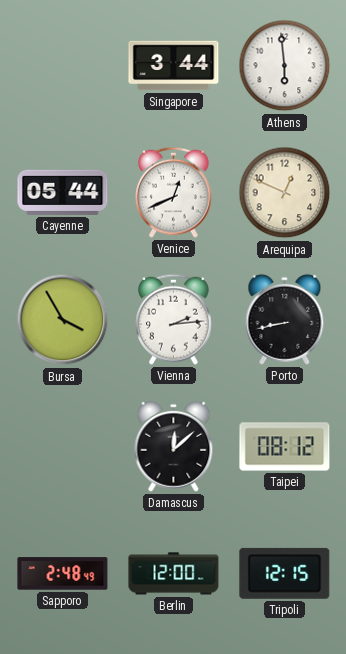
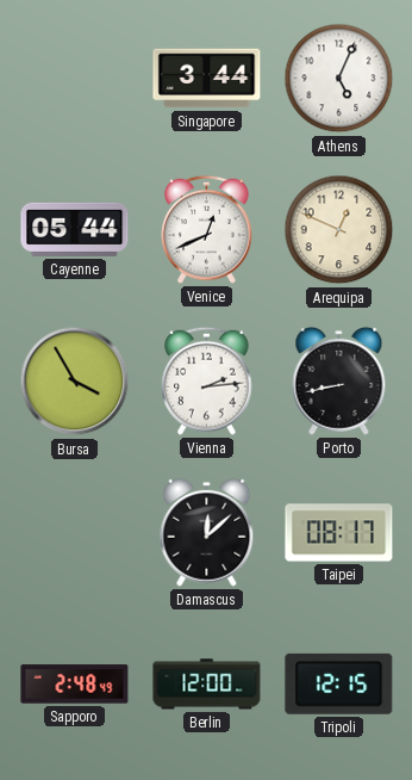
Athens: 5:59 -> 5:04 (339, 79)
Taipei: 08:12 -> 08:17 (339, 533)
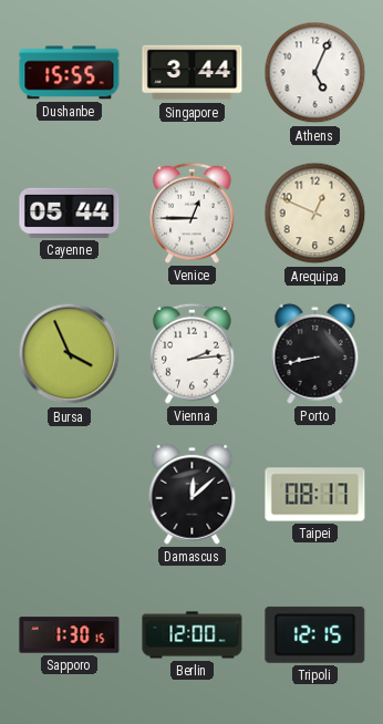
Dushanbe: none -> 15:55 (70, 73)
Venice: 12:41 -> 12:45 (193, 213)
Bursa: 3:55 -> 3:56 (70, 354)
Sapporo: 2:48 -> 1:30 (70, 635)
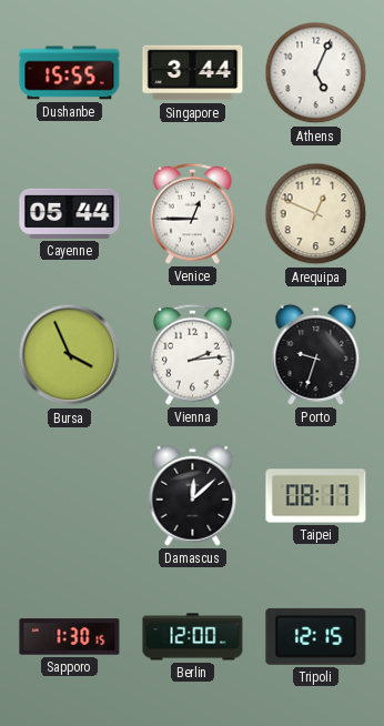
Porto: 8:43 -> 9:33 (316, 354)
